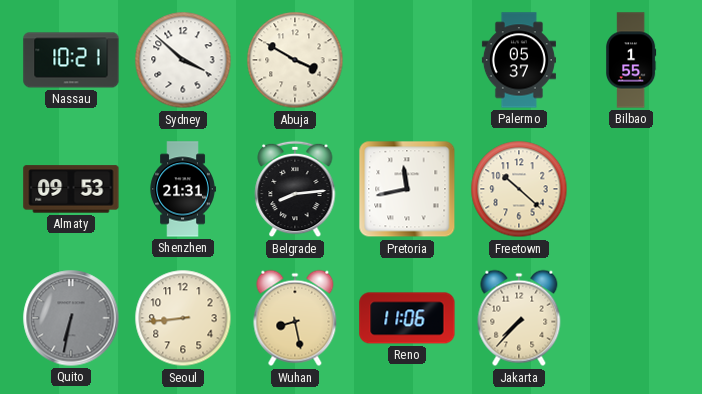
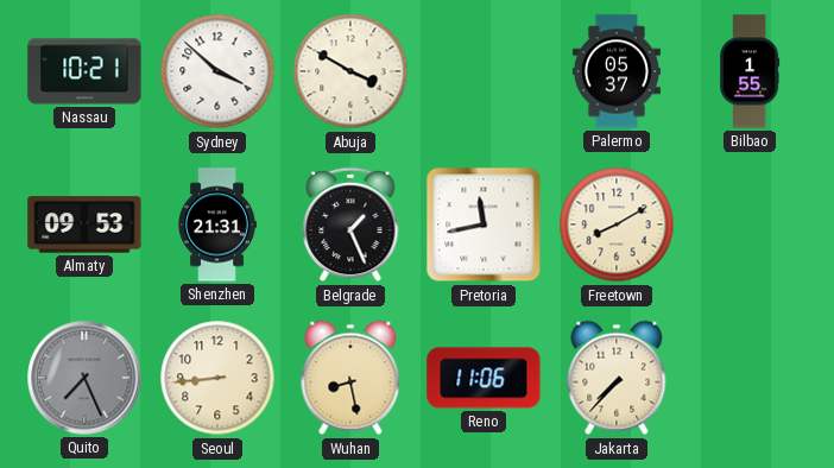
Belgrade: 8:14 -> 1:26 (350, 224)
Freetown: 10:22 -> 8:10 (617, 224)
Quito: 6:32 -> 7:26 (84, 378)
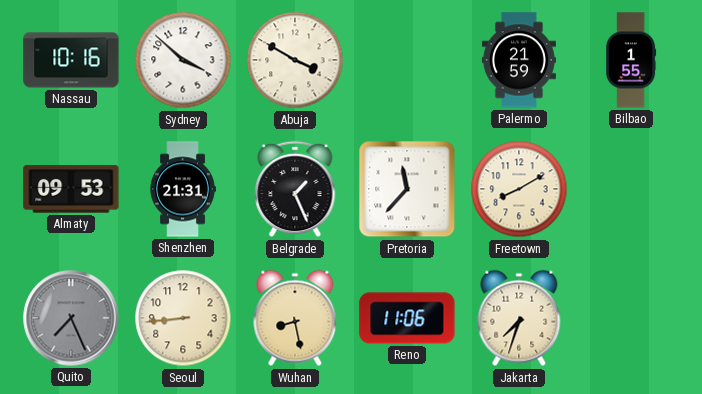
Nassau: 10:21 -> 10:16 (71, 60)
Palermo: 05:37 -> 21:59 (519, 60)
Pretoria: 11:43 -> 11:37 (407, 189)
Jakarta: 7:37 -> 7:33 (519, 318)
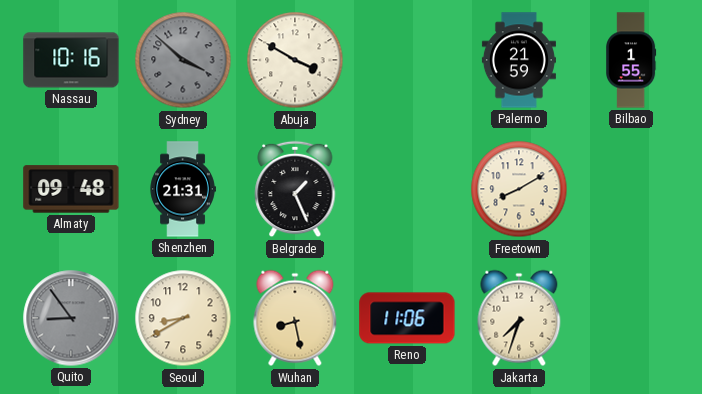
Sydney dial: white -> grey (183, 60)
Almaty: 09:53 -> 09:48 (71, 189)
Pretoria: 11:37 -> none (407, 189)
Quito: 7:26 -> 8:54 (71, 318)
Seoul: 8:44 -> 8:40 (183, 318)
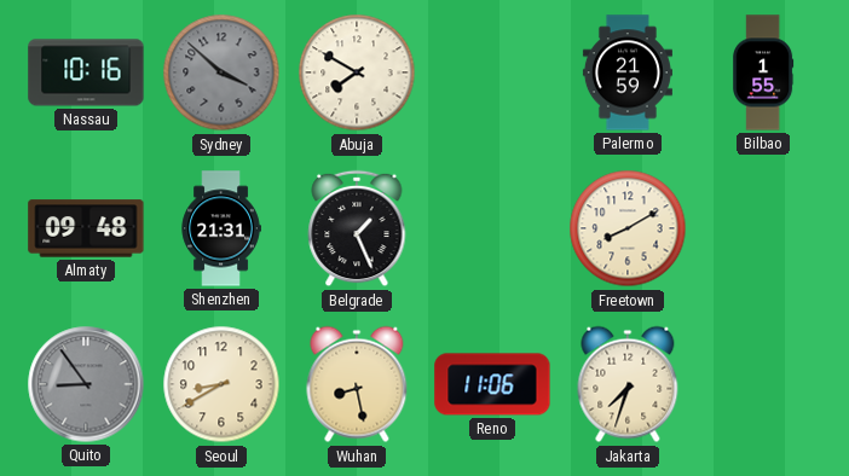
Abuja: 3:50 -> 7:50 (357, 72)
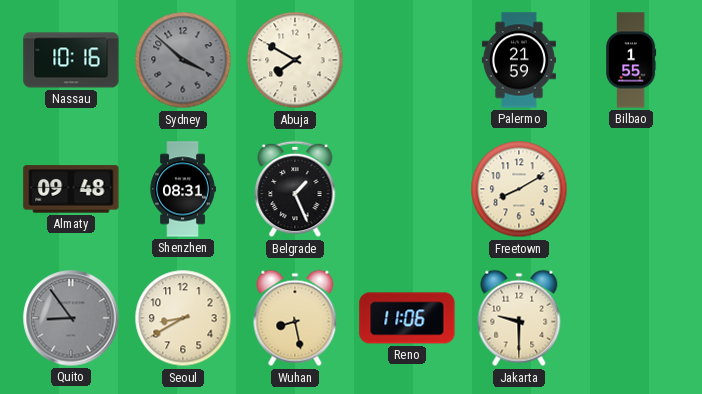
Shenzhen: 21:31 -> 08:31 (183, 189)
Jakarta: 7:33 -> 9:30 (519, 318)
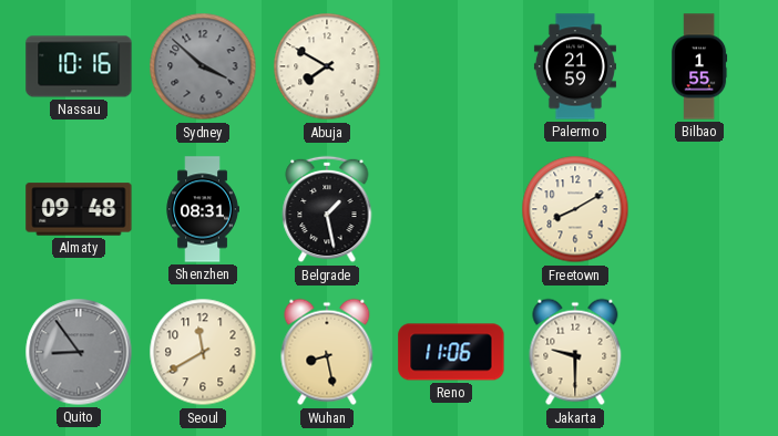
Belgrade: 1:26 -> 1:28 (327, 209)
Seoul: 8:40 -> 11:40 (203, 352)
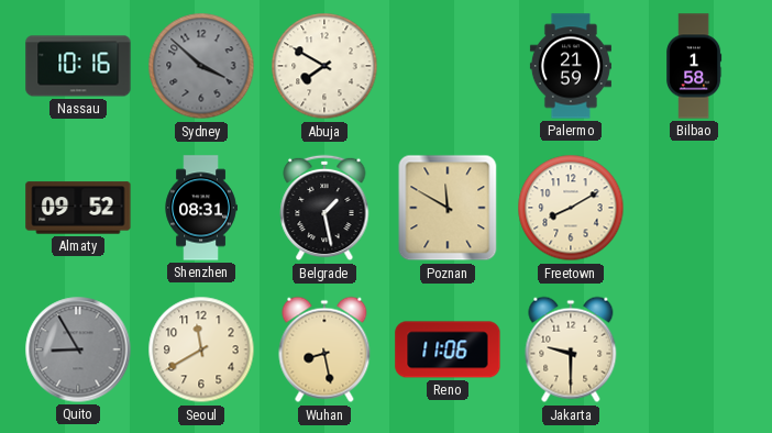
Bilbao: 1:55 -> 1:58 (695, 66)
Almaty: 09:48 -> 09:52 (78, 208)
Poznan: none -> 11:50 (448, 208)
Quito: 8:54 -> 8:55 (78, 349)
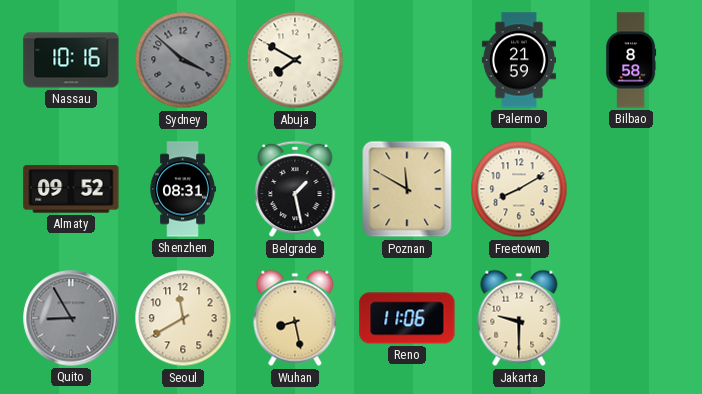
Bilbao: 1:58 -> 8:58 (632, 60)
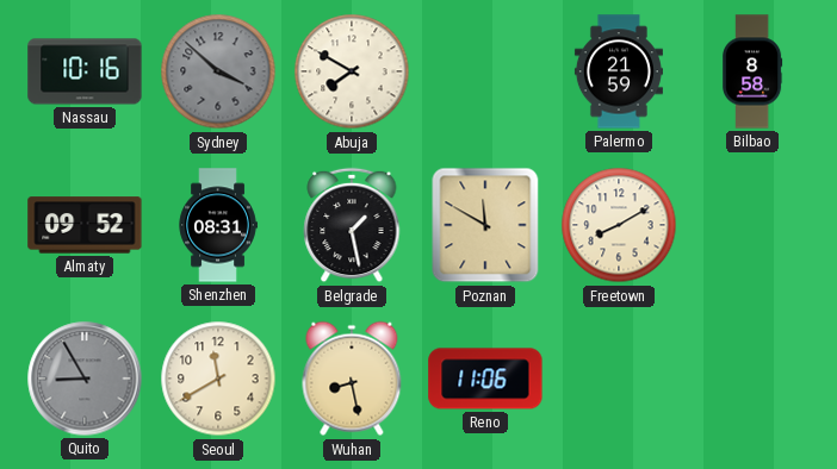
Jakarta: 9:30 -> none (519, 318)
